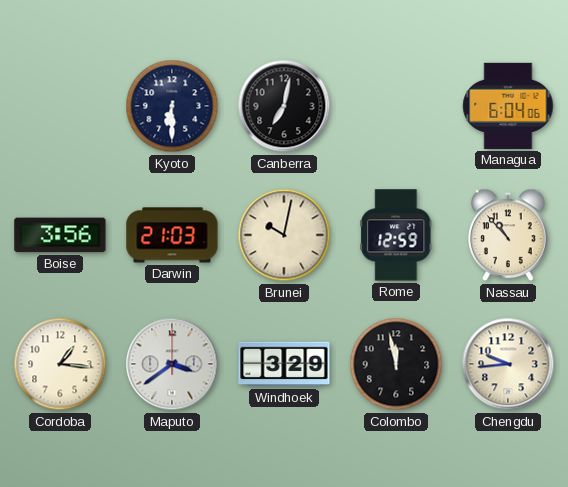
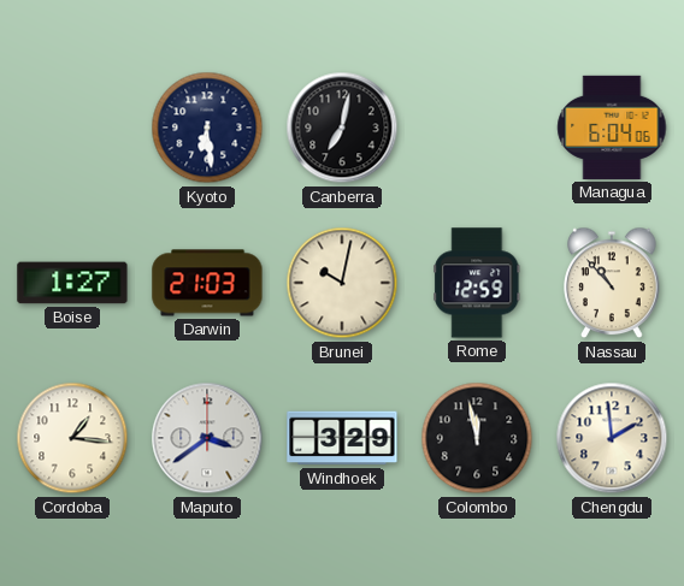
Kyoto: 6:30 -> 6:29 (207, 128)
Boise: 3:56 -> 1:27 (72, 283)
Chengdu: 9:44 -> 1:59 (612, 438)
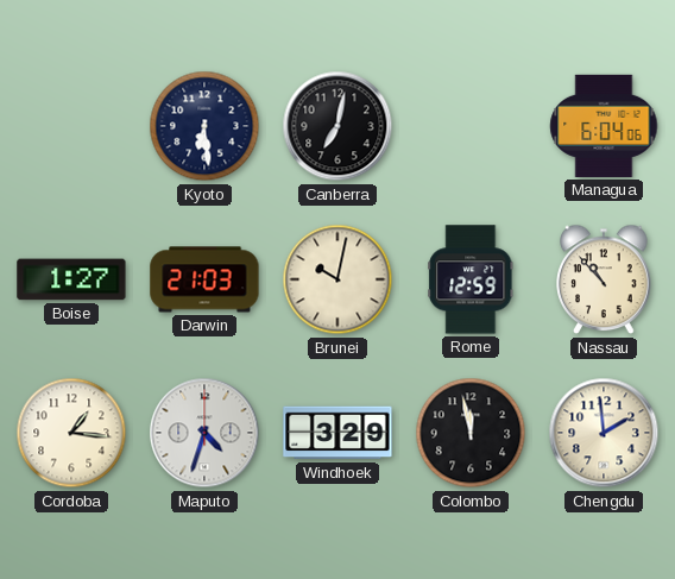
Maputo: 3:39 -> 4:33 (204, 433)
